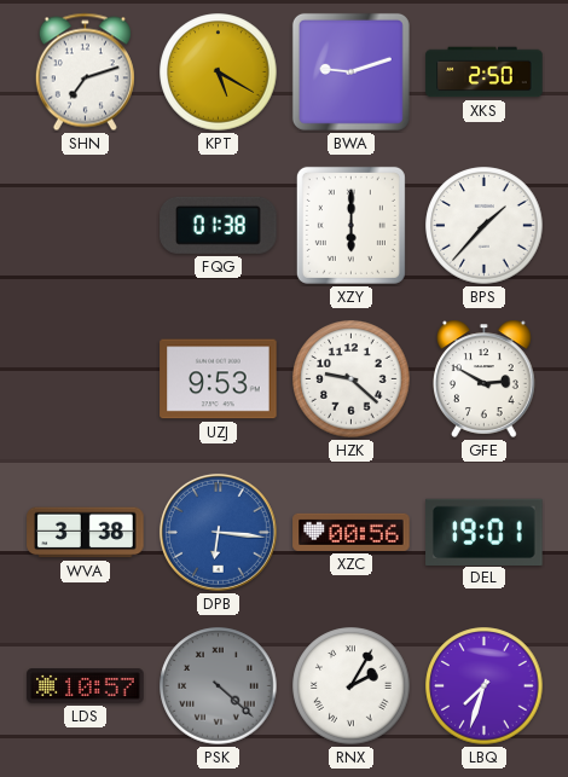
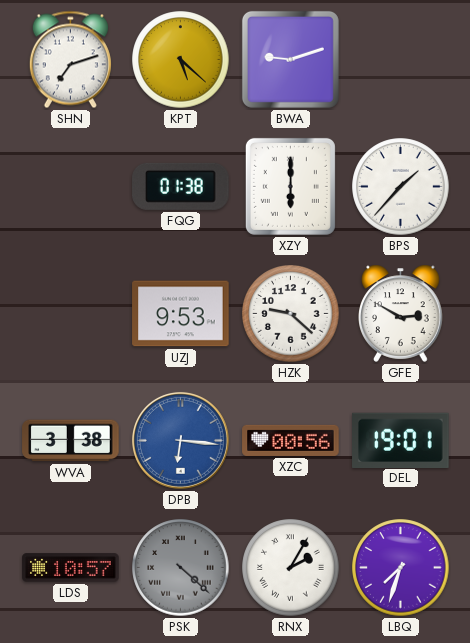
KPT: 5:20 -> 5:22 (181, 60)
XKS: 2:50 -> none (485, 73)
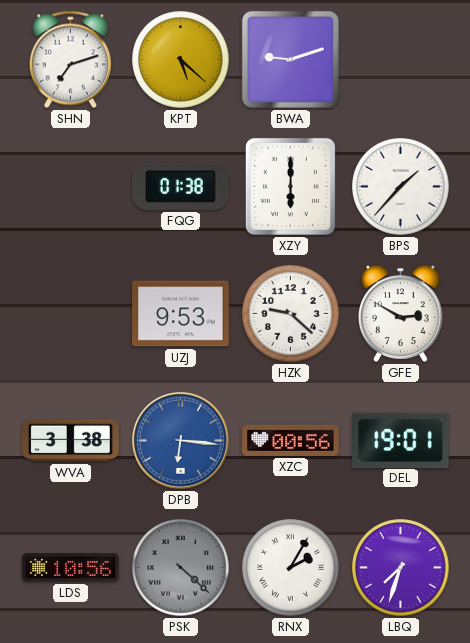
LDS: 10:57 -> 10:56 (71, 568)
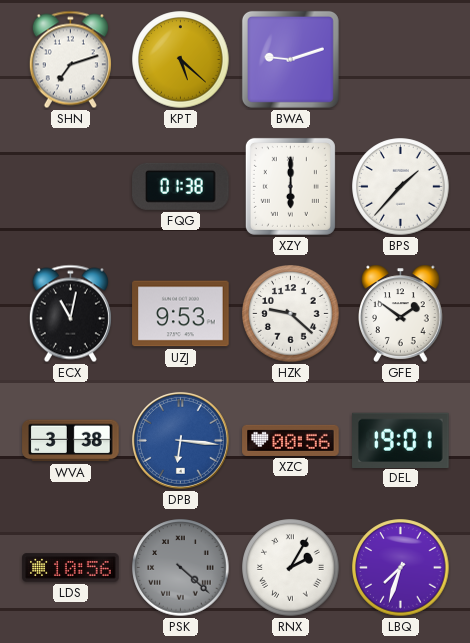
ECX: none -> 11:02 (70, 314)
GFE: 2:50 -> 1:51 (401, 313)
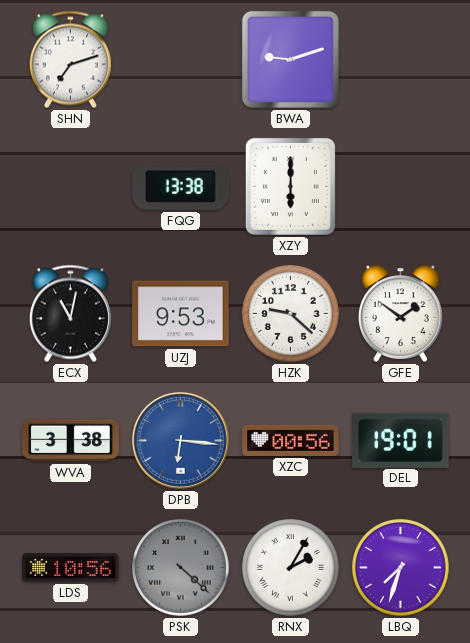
KPT: 5:22 -> none (181, 60)
FQG: 01:38 -> 13:38 (181, 186)
BPS: 1:37 -> none (401, 187)
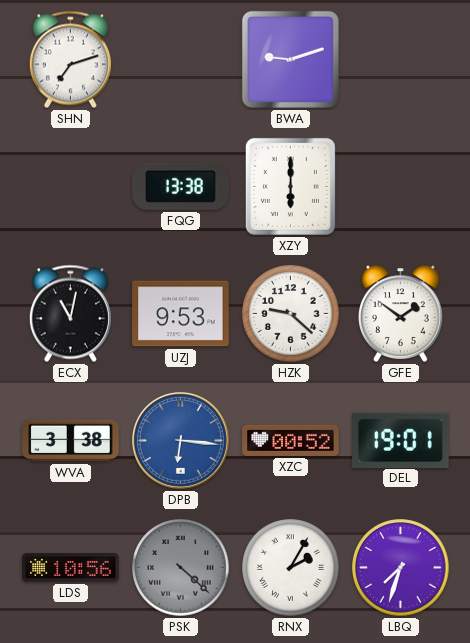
XZC: 00:56 -> 00:52 (291, 440)
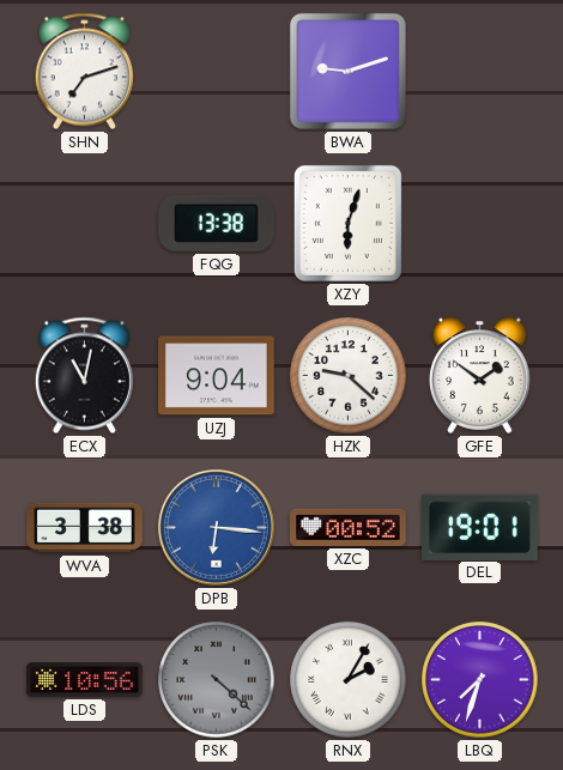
XZY: 6:00 -> 6:03 (347, 223)
UZJ: 9:53 -> 9:04 (217, 376)
